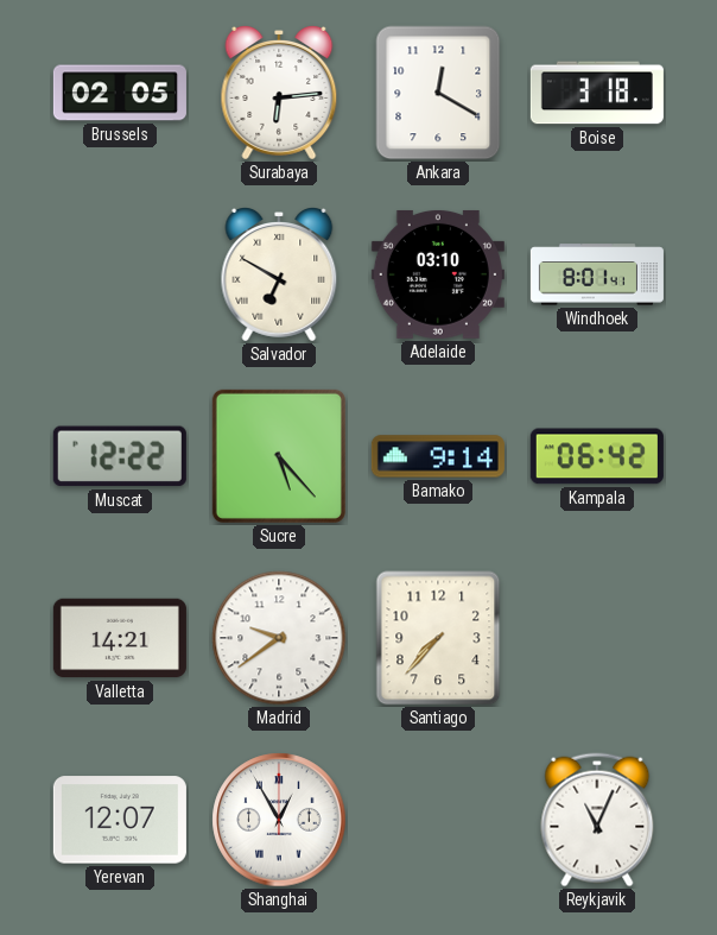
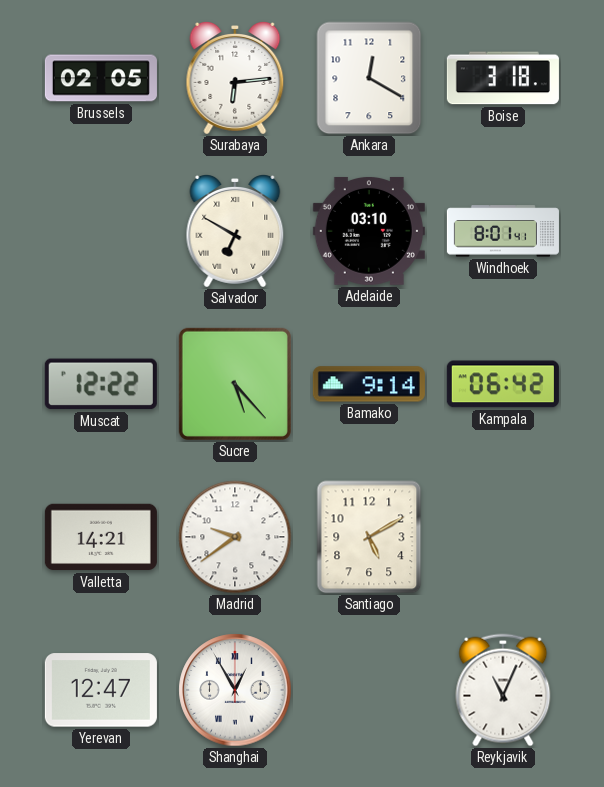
Santiago: 7:37 -> 5:10 (369, 537)
Yerevan: 12:07 -> 12:47 (101, 690)
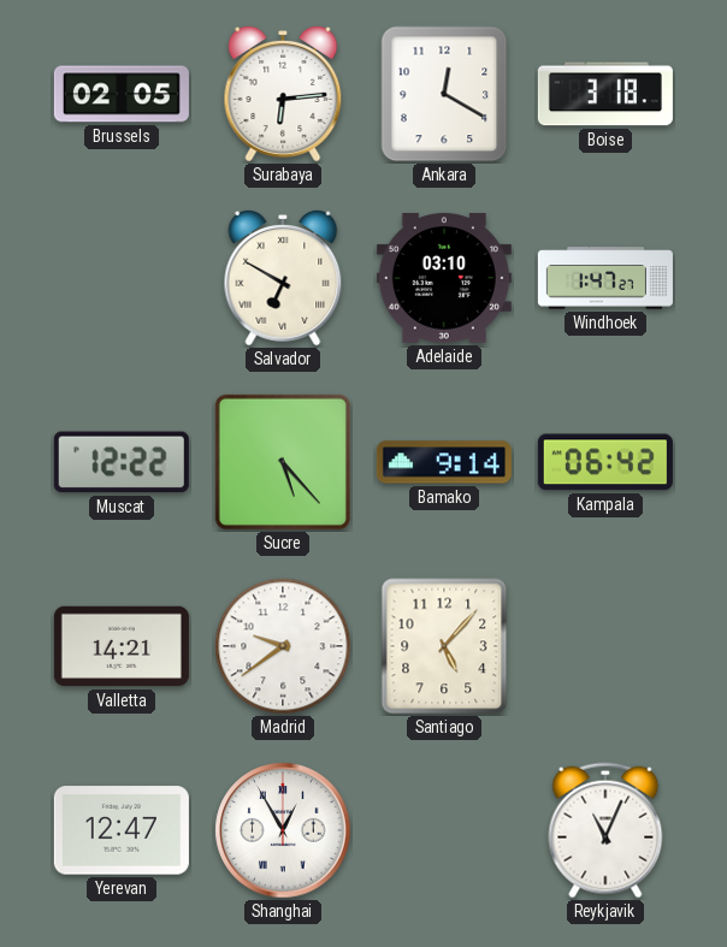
Windhoek: 8:01 -> 1:47 (605, 278)
Santiago: 5:10 -> 5:07 (444, 646)
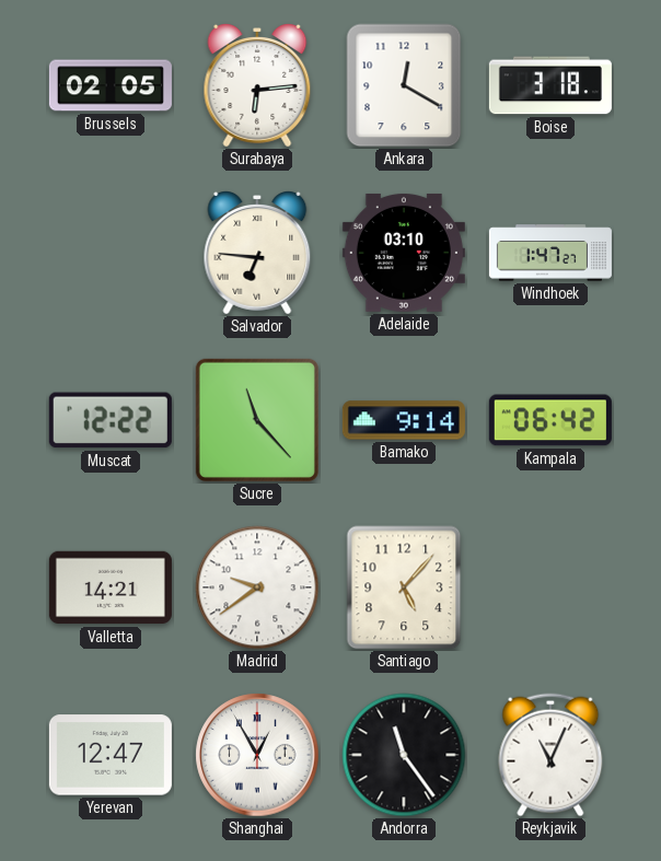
Salvador: 6:50 -> 6:46 (257, 254)
Sucre: 5:23 -> 11:23 (257, 420)
Andorra: none -> 11:24 (404, 755)
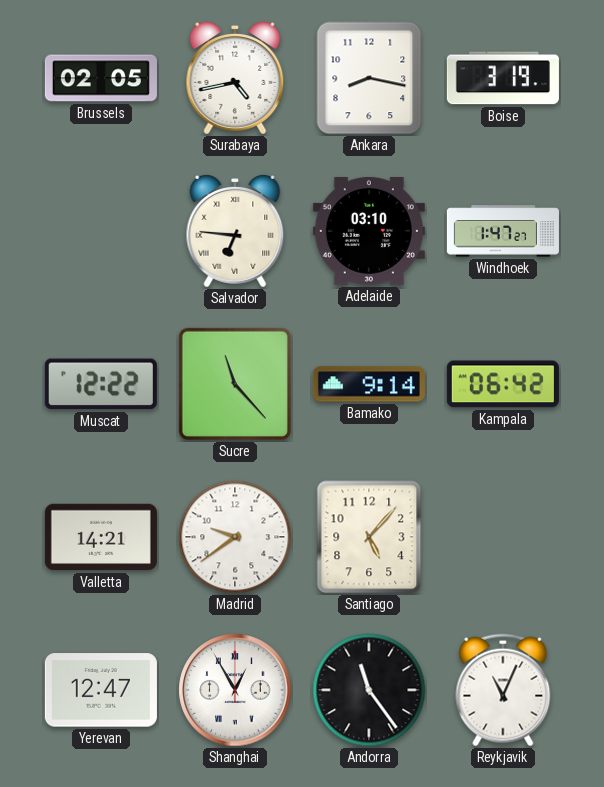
Surabaya: 6:14 -> 4:43 (235, 79)
Ankara: 12:20 -> 8:17 (369, 78)
Boise: 3:18 -> 3:19 (503, 78)
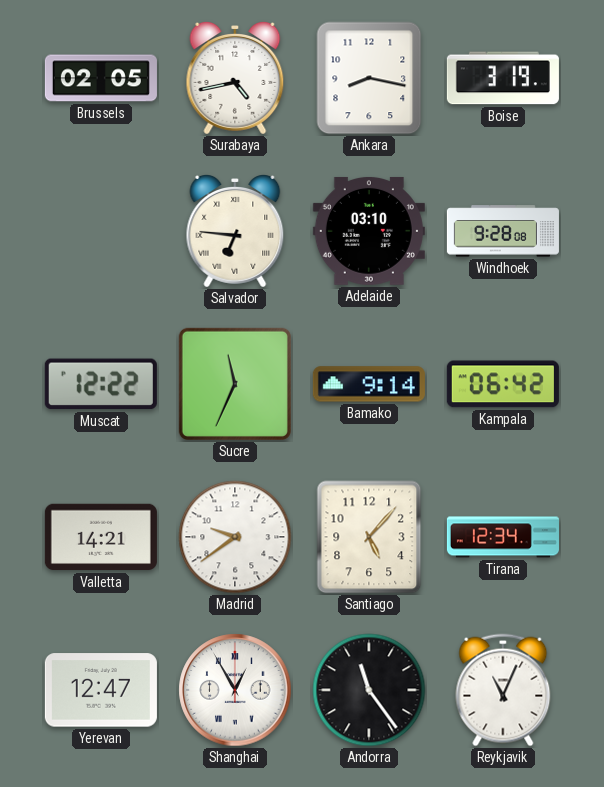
Windhoek: 1:47 -> 9:28 (503, 231)
Sucre: 11:23 -> 11:34 (235, 384)
Tirana: none -> 12:34 (503, 537)
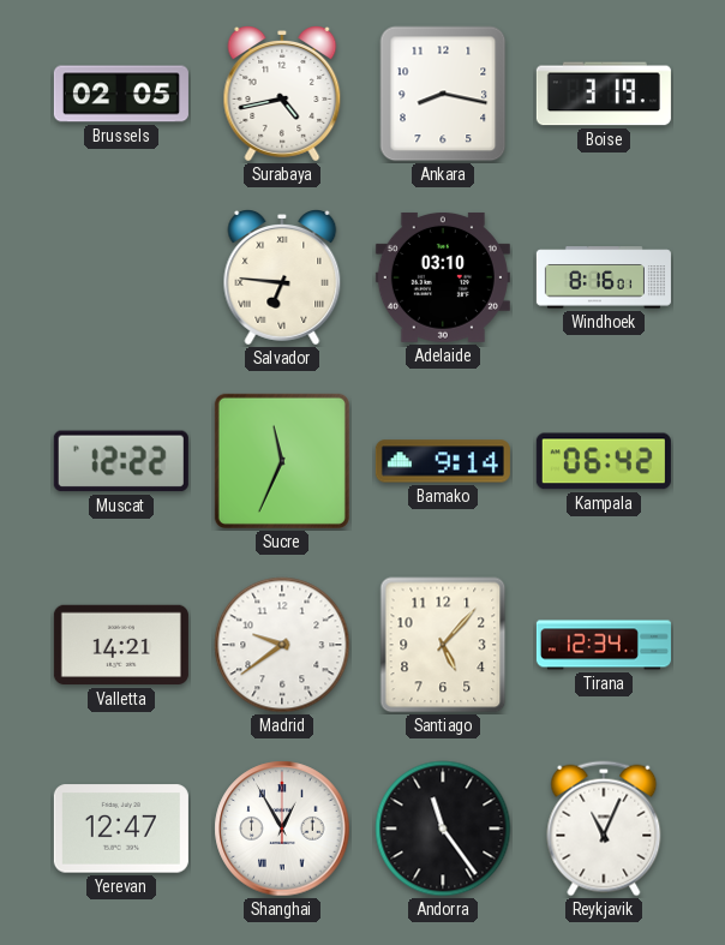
Windhoek: 9:28 -> 8:16 (604, 277)
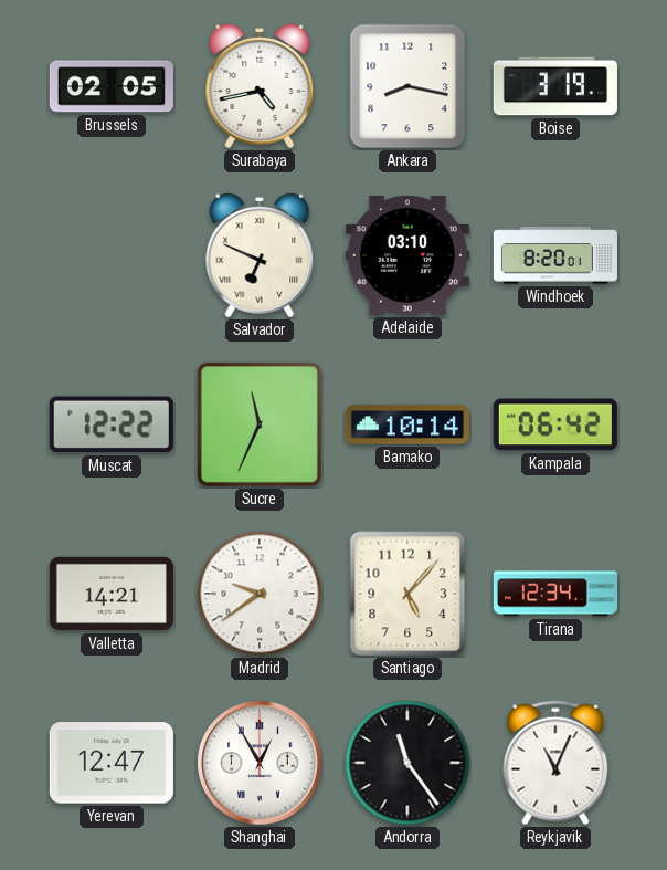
Salvador: 6:46 -> 6:49 (260, 256)
Windhoek: 8:16 -> 8:20 (555, 255)
Bamako: 9:14 -> 10:14 (407, 424)
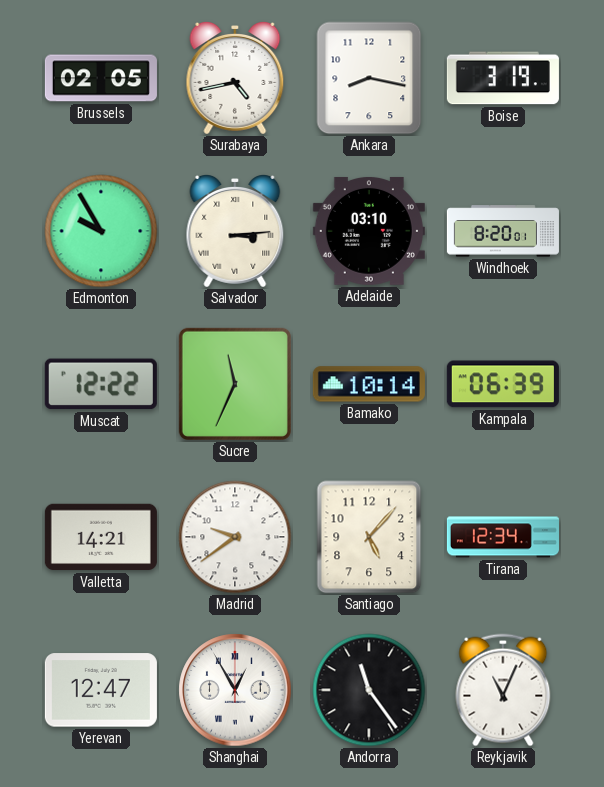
Edmonton: none -> 9:55 (101, 231)
Salvador: 6:49 -> 3:14 (235, 232)
Kampala: 06:42 -> 06:39 (503, 384)
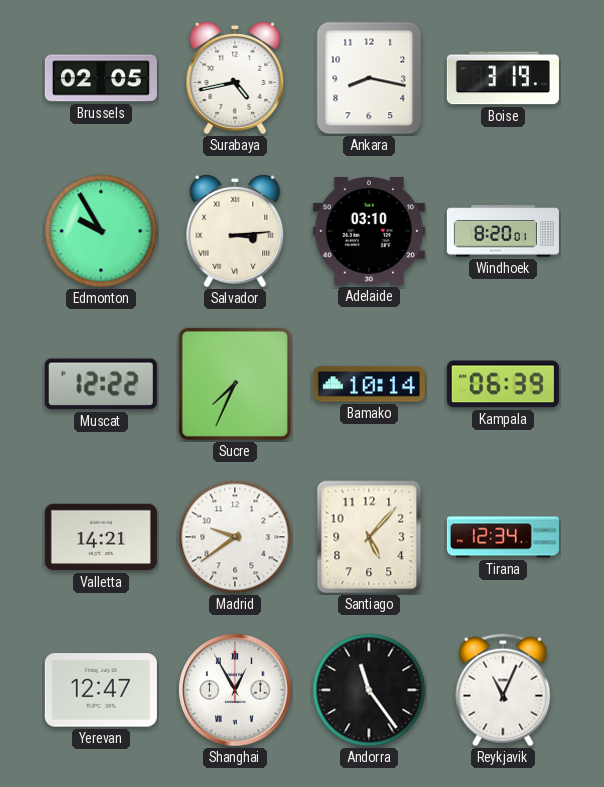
Sucre: 11:34 -> 7:34 (235, 384)
